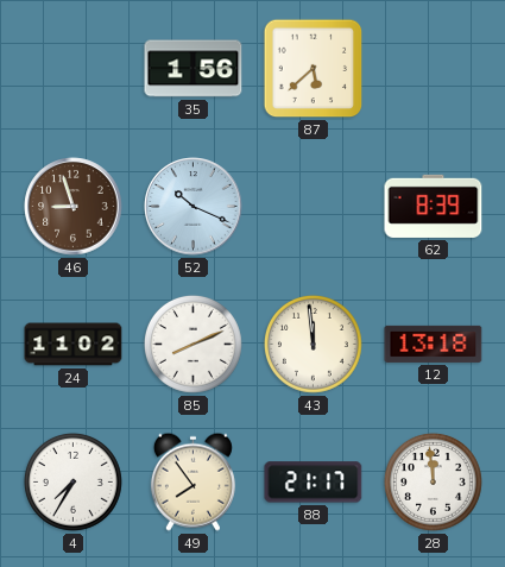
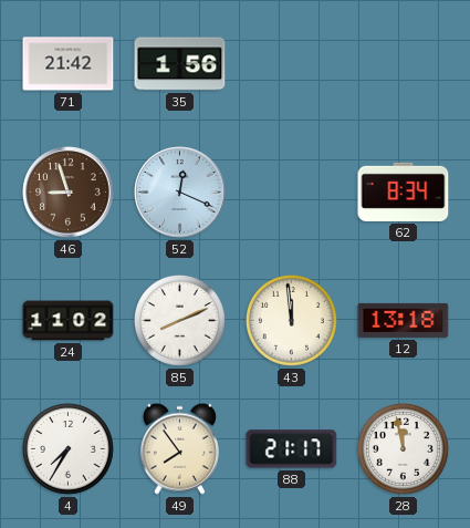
71: none -> 21:42 (69, 64)
87: 5:38 -> none (314, 69)
52: 10:19 -> 12:19 (180, 193)
62: 8:39 -> 8:34 (404, 191)
28: 11:59 -> 11:58 (403, 448)
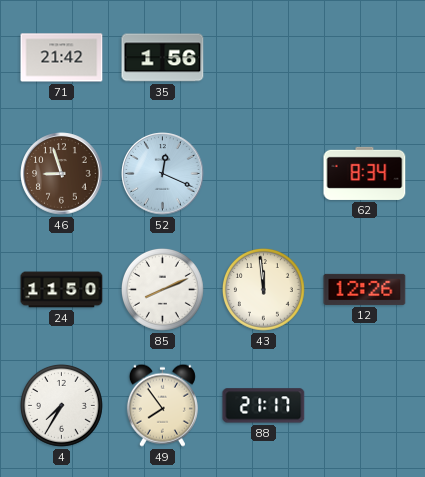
24: 11:02 -> 11:50 (62, 290)
12: 13:18 -> 12:26 (365, 289)
28: 11:58 -> none (403, 448)
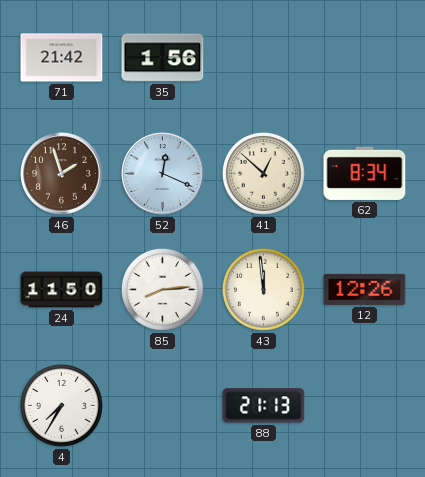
46: 8:57 -> 1:57 (62, 174)
41: none -> 12:52 (263, 173)
85: 8:11 -> 8:14 (162, 289)
49: 7:54 -> none (162, 405)
88: 21:17 -> 21:13 (264, 406)
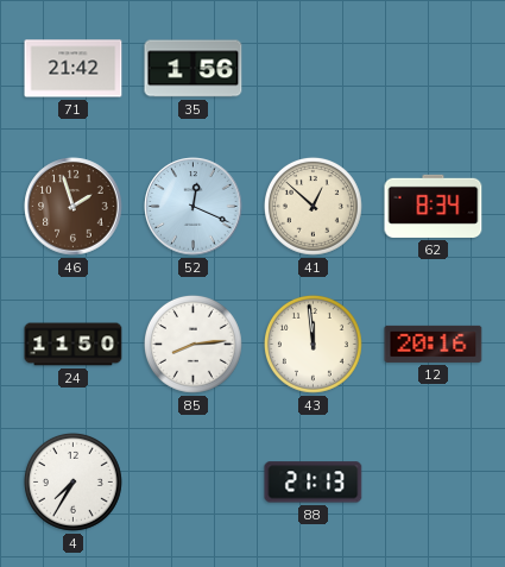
12: 12:26 -> 20:16 (434, 344)
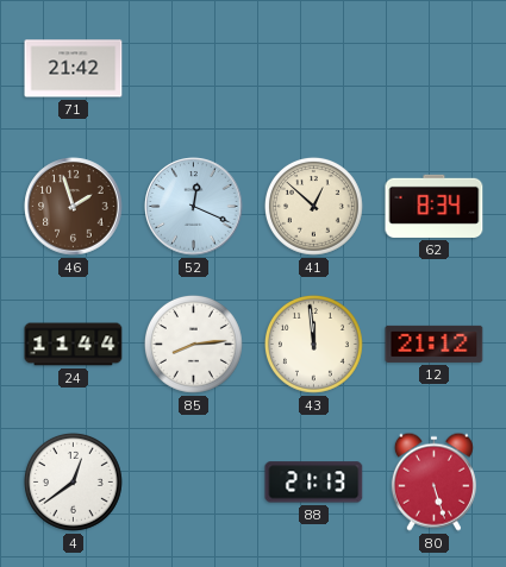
35: 1:56 -> none (194, 69)
24: 11:50 -> 11:44 (74, 345)
12: 20:16 -> 21:12 (435, 344)
4: 7:35 -> 12:39 (73, 481)
80: none -> 5:27 (433, 481)
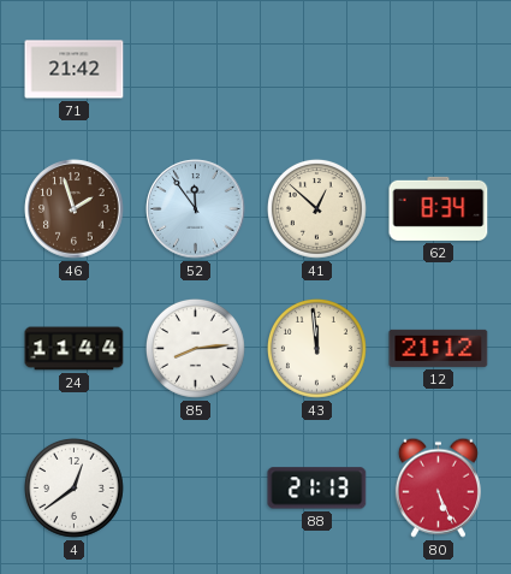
52: 12:19 -> 11:54 (196, 209)
80: 5:27 -> 5:26 (438, 487)
